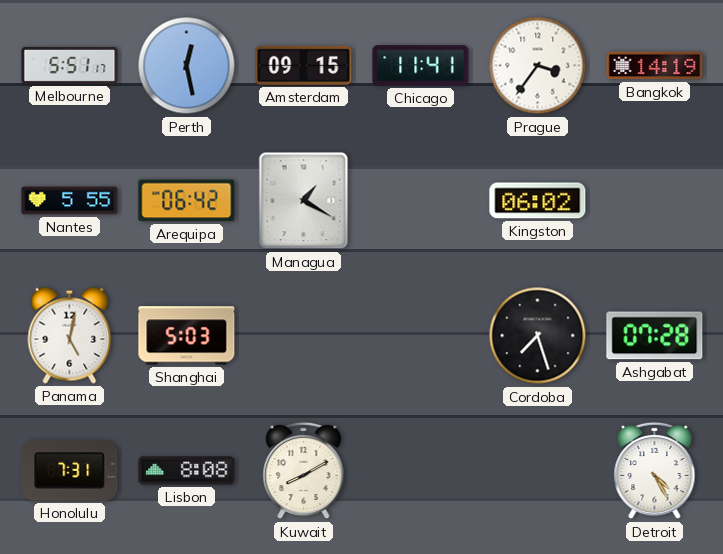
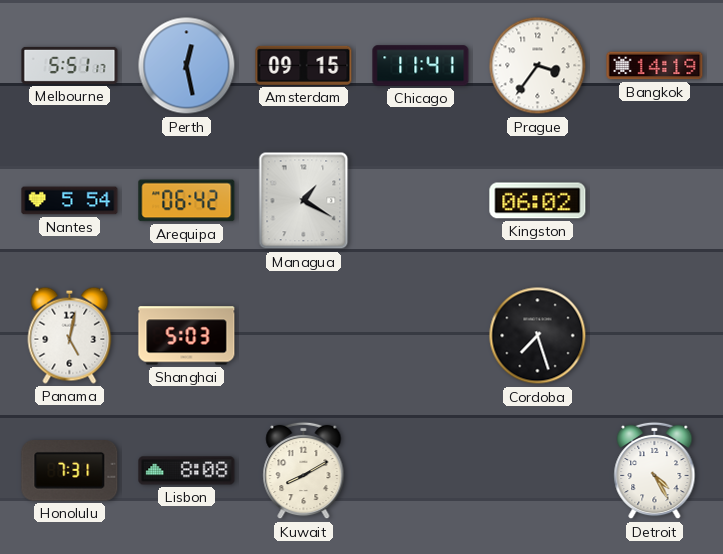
Nantes: 5:55 -> 5:54 (70, 201)
Ashgabat: 07:28 -> none (655, 336)
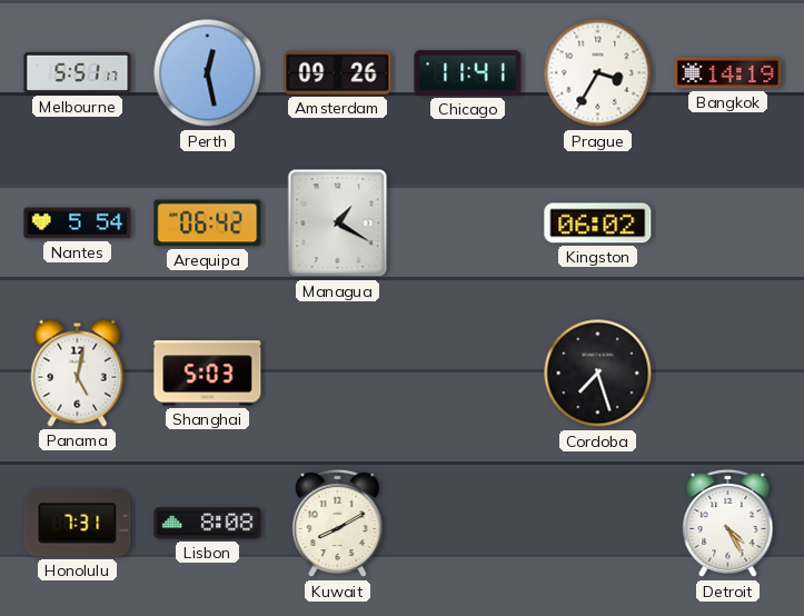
Amsterdam: 09:15 -> 09:26 (338, 72)
Prague: 3:36 -> 3:35 (598, 73)
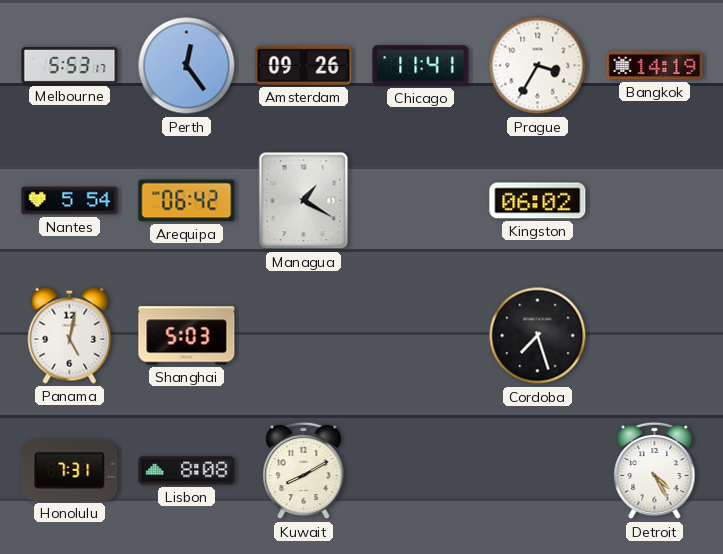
Melbourne: 5:51 -> 5:53 (70, 65)
Perth: 12:28 -> 12:24 (187, 66)
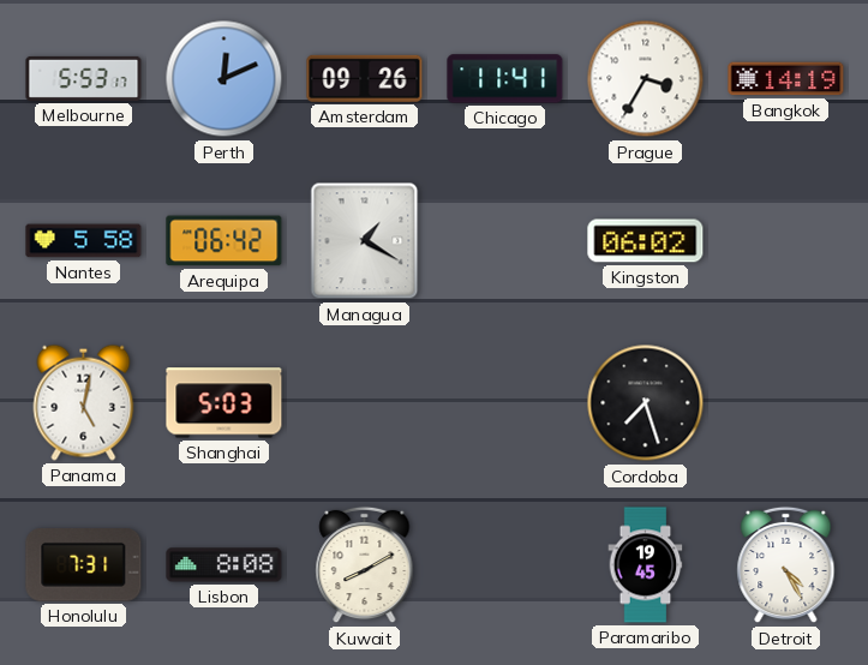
Perth: 12:24 -> 12:11 (225, 79)
Nantes: 5:54 -> 5:58 (84, 241)
Paramaribo: none -> 19:45 (646, 565)
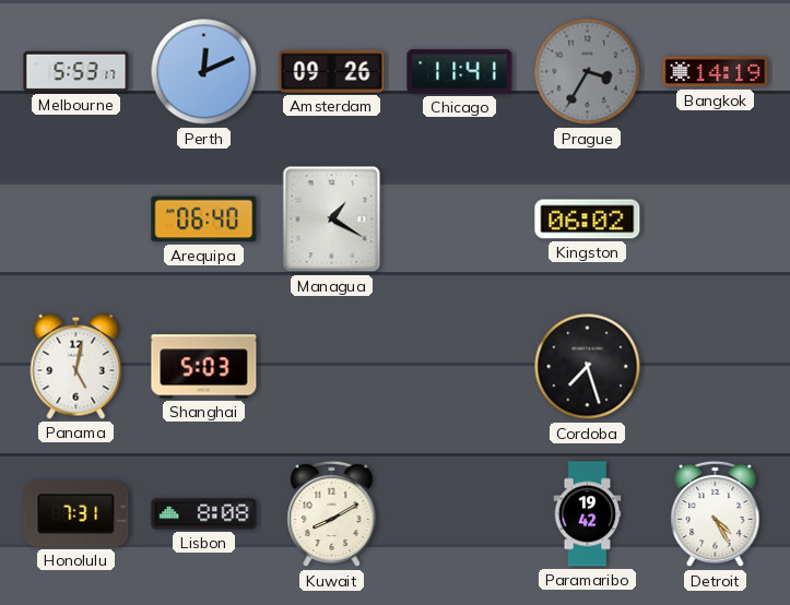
Prague dial: white -> grey (588, 72)
Nantes: 5:58 -> none (84, 241)
Arequipa: 06:42 -> 06:40 (204, 220)
Paramaribo: 19:45 -> 19:42 (588, 514)
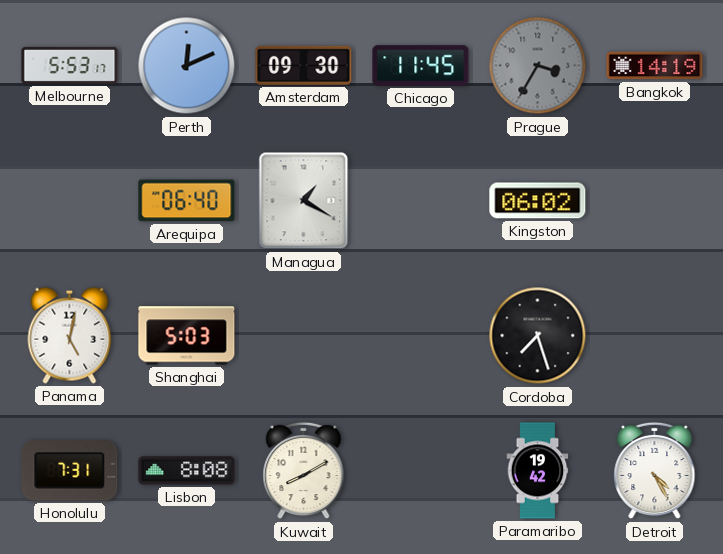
Amsterdam: 09:26 -> 09:30 (304, 65)
Chicago: 11:41 -> 11:45 (421, 66)
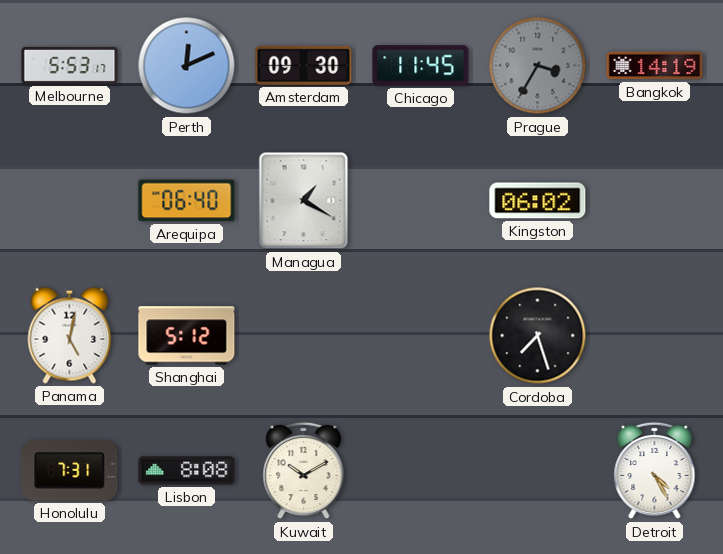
Shanghai: 5:03 -> 5:12 (187, 336)
Kuwait: 8:10 -> 10:10 (304, 471)
Paramaribo: 19:42 -> none (538, 471)
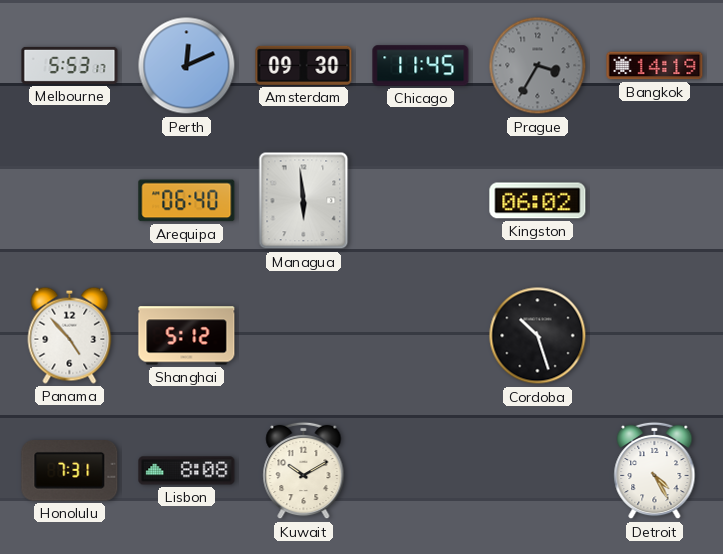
Managua: 1:20 -> 5:59 (304, 201)
Panama: 5:02 -> 4:53 (70, 335)
Cordoba: 7:27 -> 10:27 (538, 336)
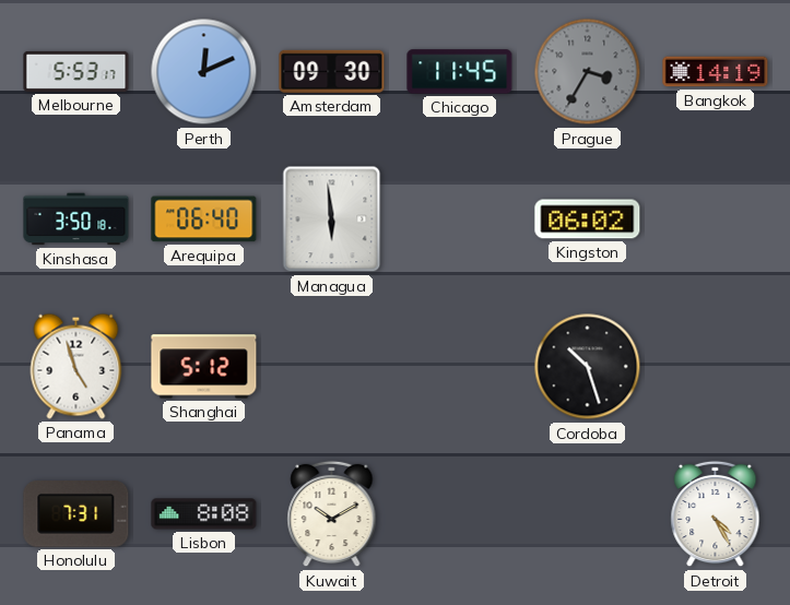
Kinshasa: none -> 3:50 (76, 220)
Panama: 4:53 -> 4:57 (76, 366)
